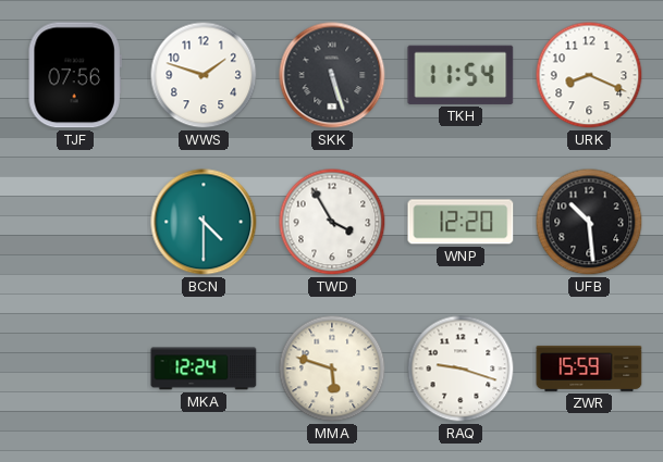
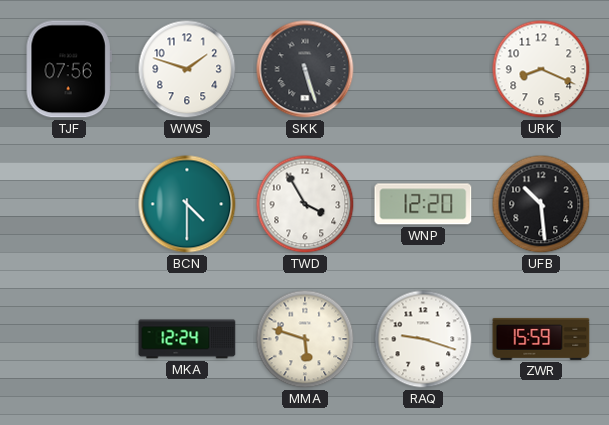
TKH: 11:54 -> none (461, 75)
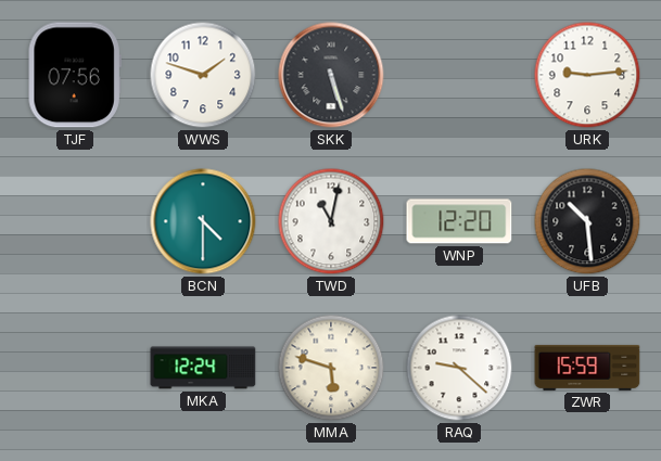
URK: 8:19 -> 9:14 (587, 75)
TWD: 3:55 -> 11:02 (331, 221)
RAQ: 9:18 -> 9:22 (459, 368)
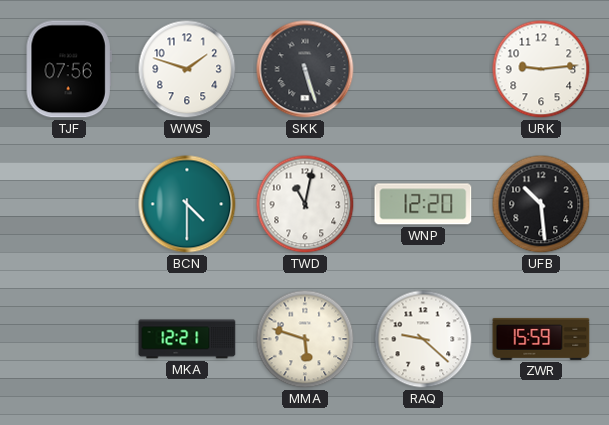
MKA: 12:24 -> 12:21 (187, 339)
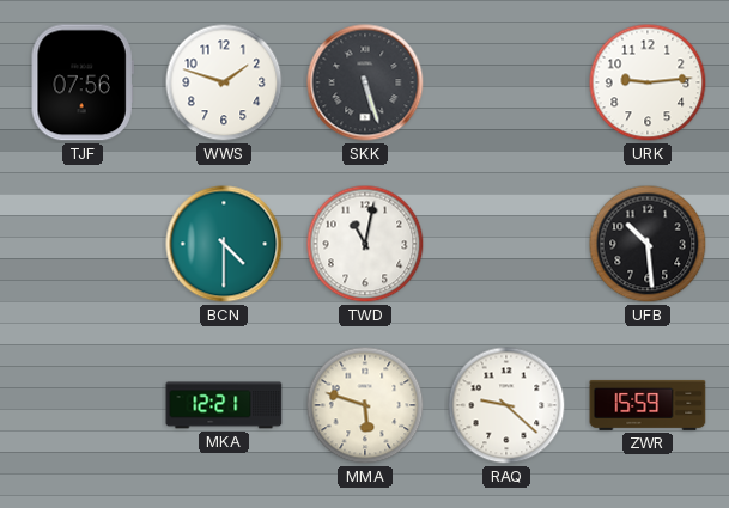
WNP: 12:20 -> none (423, 204)
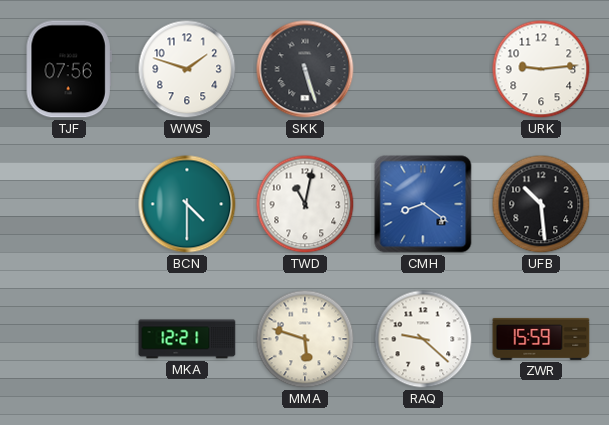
CMH: none -> 8:21 (423, 204)
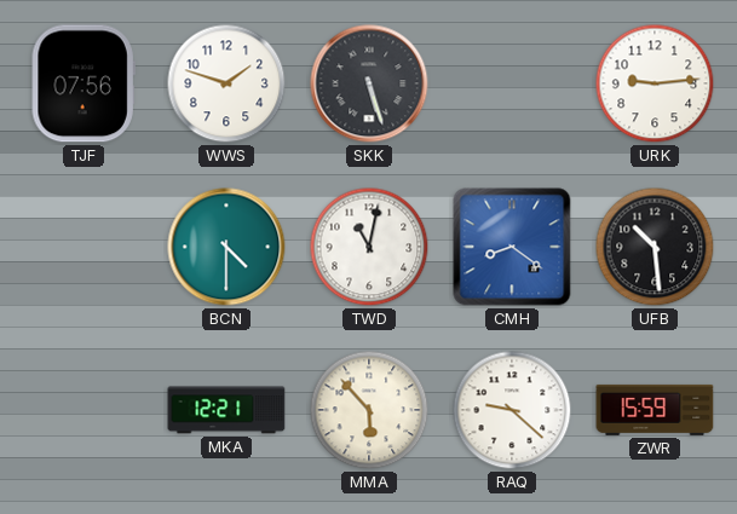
MMA: 5:48 -> 5:53 (369, 410)
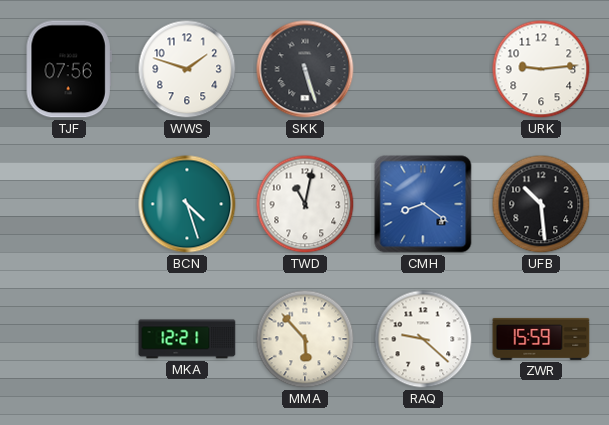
BCN: 4:30 -> 4:27 (187, 204)
